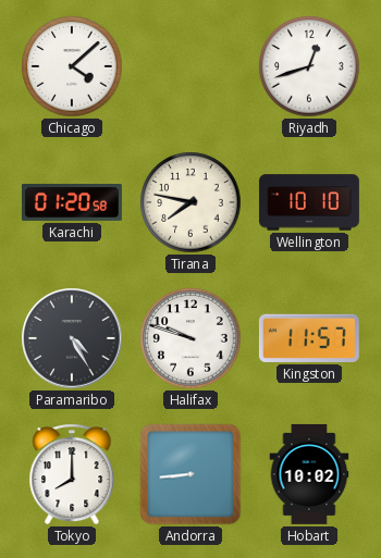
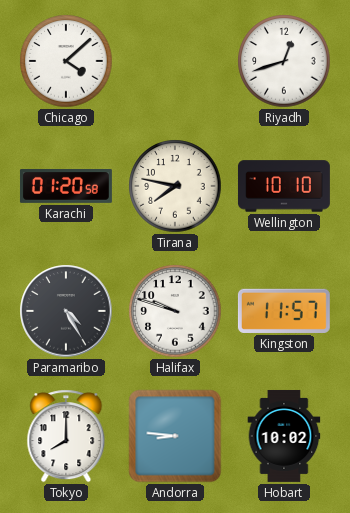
Andorra: 8:44 -> 8:46 (175, 436)
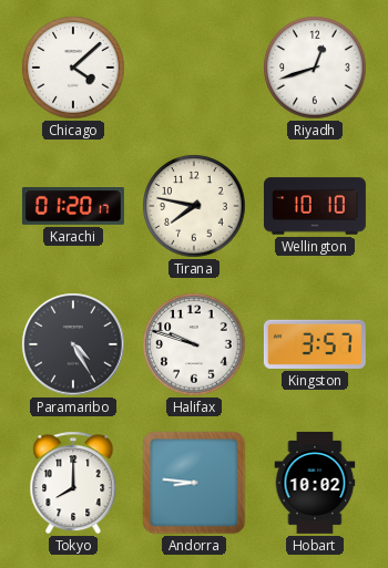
Karachi: 01:20:58 -> 01:20:17 (73, 207)
Kingston: 11:57 -> 3:57 (315, 344)
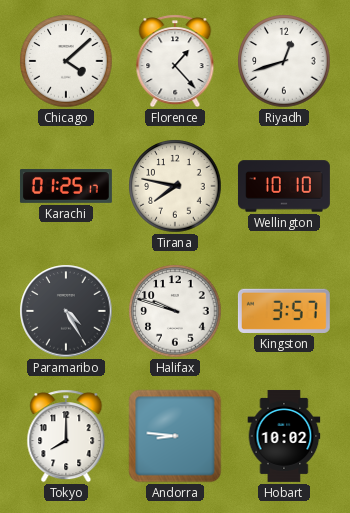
Florence: none -> 1:23 (175, 61)
Karachi: 01:20 -> 01:25 (66, 187)
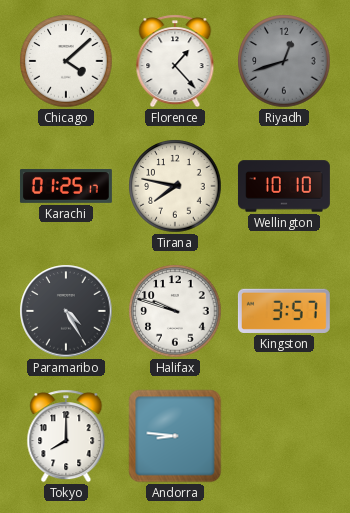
Riyadh dial: white -> grey (284, 61)
Hobart: 10:02 -> none (284, 436)
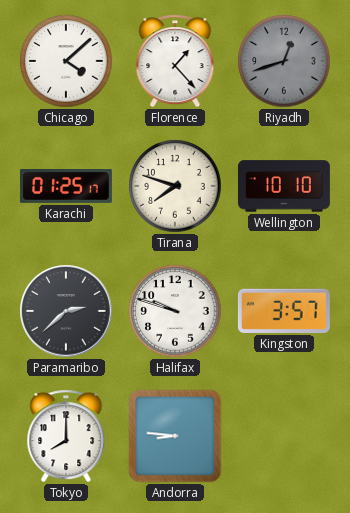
Tirana: 7:47 -> 7:48 (175, 186)
Paramaribo: 4:25 -> 2:38 (66, 311)
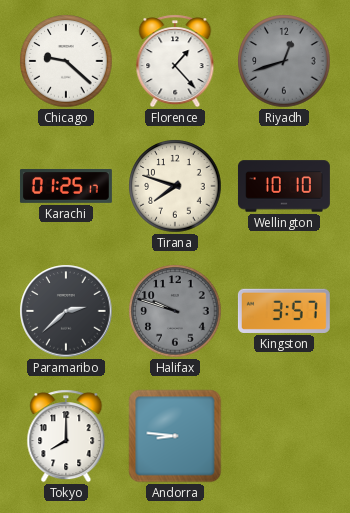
Chicago: 4:08 -> 9:22 (66, 61)
Halifax dial: white -> grey (175, 311)
